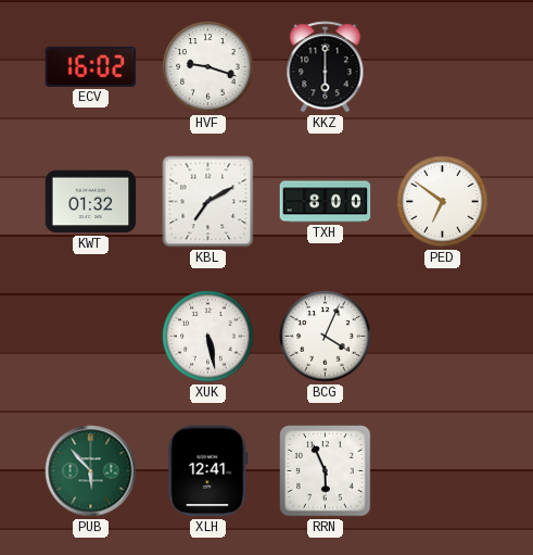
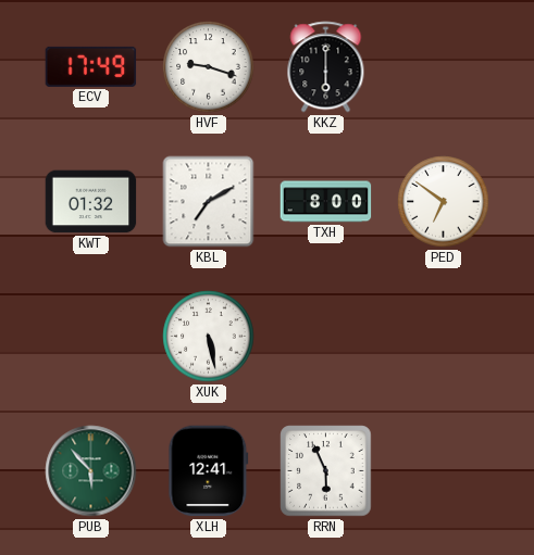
ECV: 16:02 -> 17:49 (91, 66)
BCG: 4:04 -> none (326, 337)
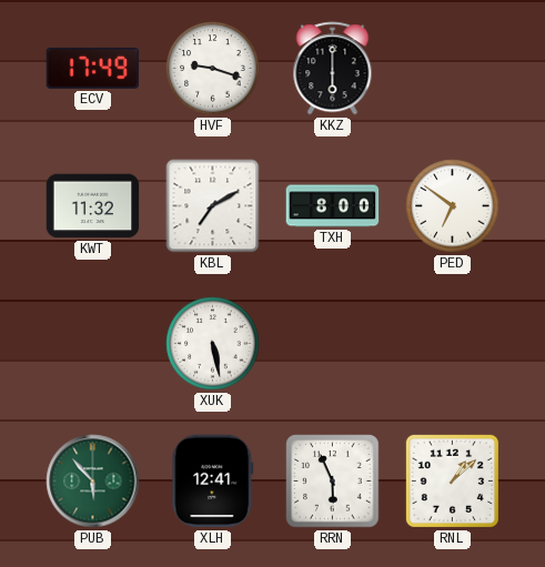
KWT: 01:32 -> 11:32 (93, 206)
RNL: none -> 1:08 (452, 480)
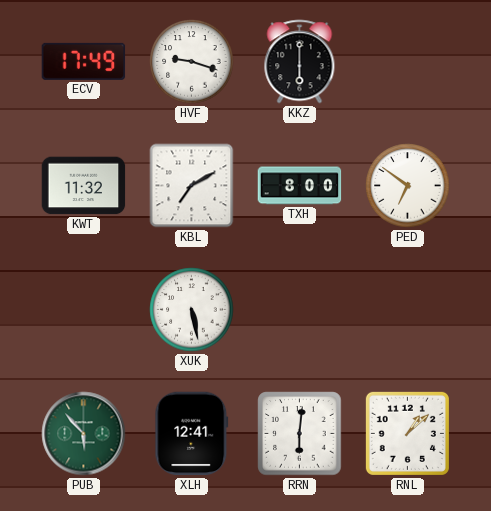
RRN: 5:56 -> 6:01 (300, 434)
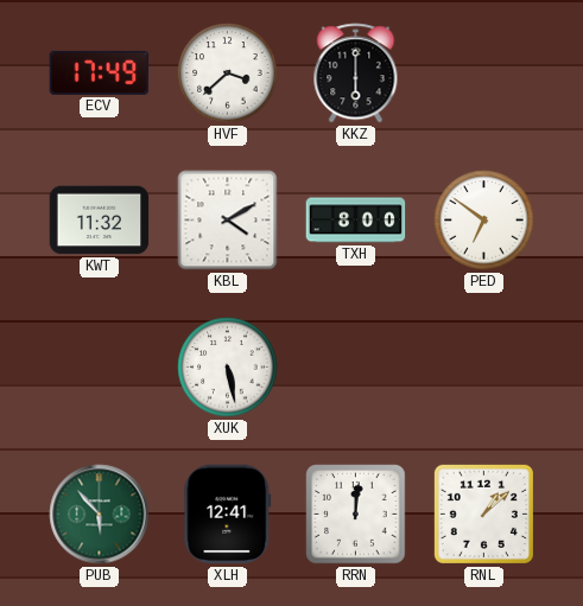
HVF: 9:18 -> 3:38 (228, 74)
KBL: 7:10 -> 4:10 (228, 221)
RRN: 6:01 -> 12:01 (356, 515)
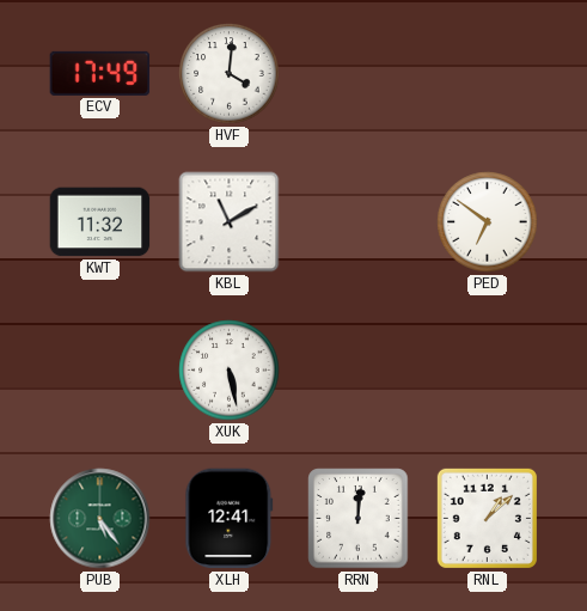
HVF: 3:38 -> 4:01 (230, 74)
KKZ: 6:00 -> none (356, 74)
KBL: 4:10 -> 11:10 (230, 222)
TXH: 8:00 -> none (356, 221)
PUB: 5:53 -> 5:24 (100, 519)
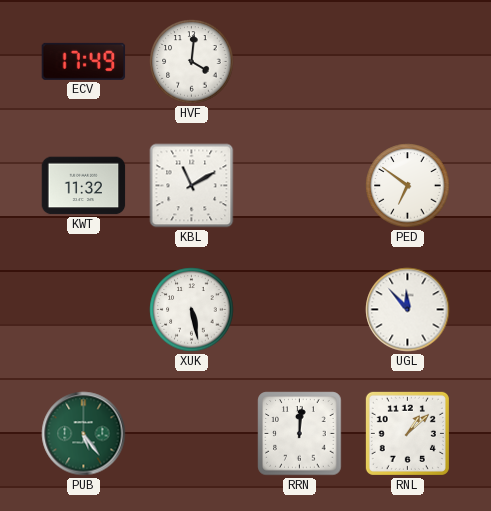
UGL: none -> 11:53 (408, 310)
XLH: 12:41 -> none (230, 519)
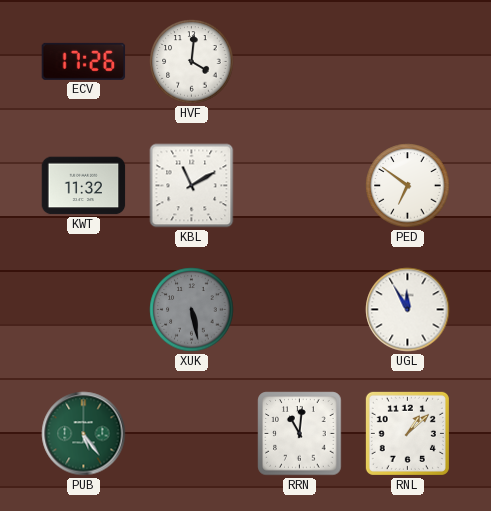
ECV: 17:49 -> 17:26 (84, 61)
XUK dial: white -> grey (192, 310)
UGL: 11:53 -> 11:55 (408, 310)
RRN: 12:01 -> 11:01 (300, 434)
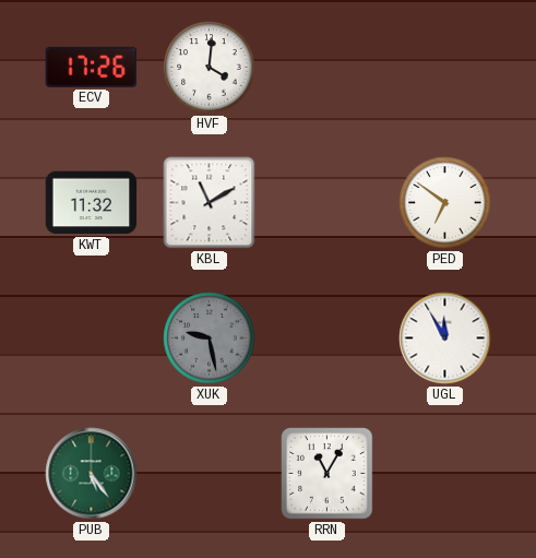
XUK: 5:28 -> 9:28 (210, 339)
RRN: 11:01 -> 11:05 (327, 474)
RNL: 1:08 -> none (407, 433)
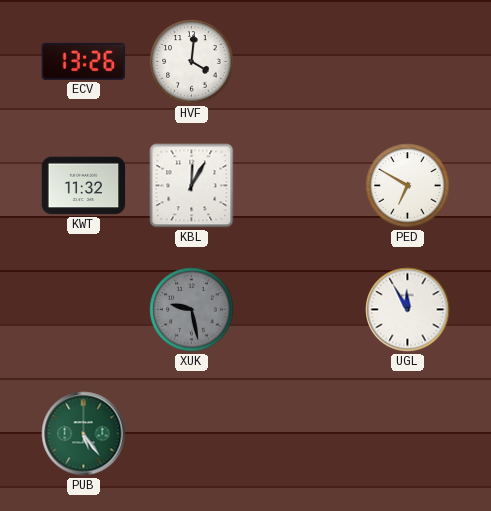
ECV: 17:26 -> 13:26 (84, 61)
KBL: 11:10 -> 12:05 (192, 186)
PED: 6:51 -> 6:50 (408, 186)
RRN: 11:05 -> none (327, 474)
